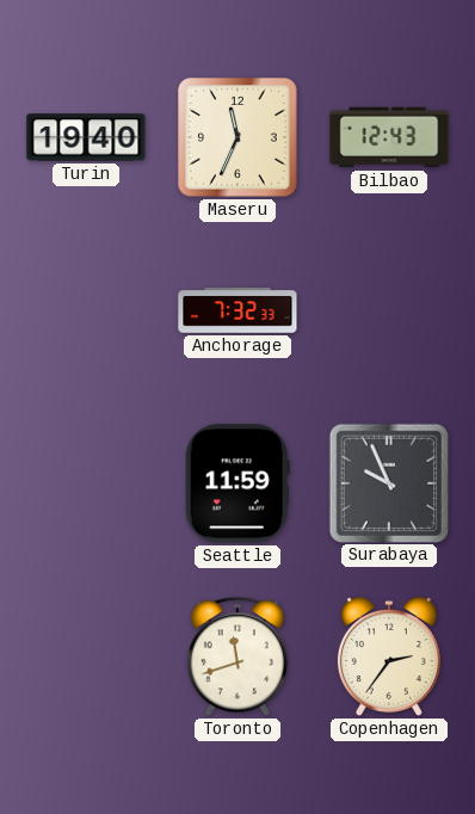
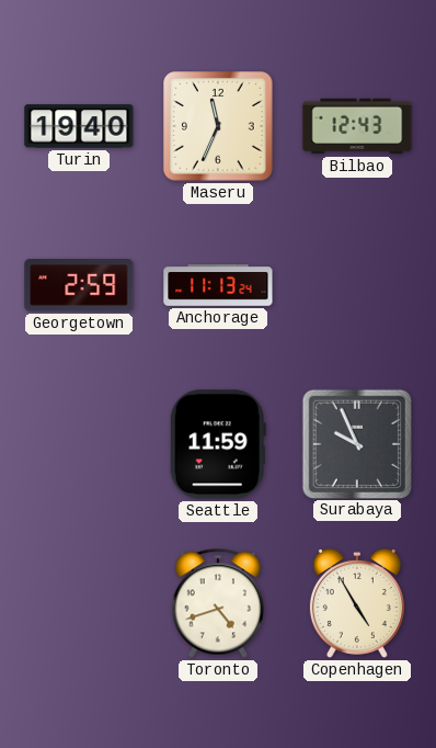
Georgetown: none -> 2:59 (79, 285)
Anchorage: 7:32 -> 11:13 (218, 285)
Toronto: 11:42 -> 4:42 (217, 603)
Copenhagen: 2:36 -> 4:55 (357, 603)
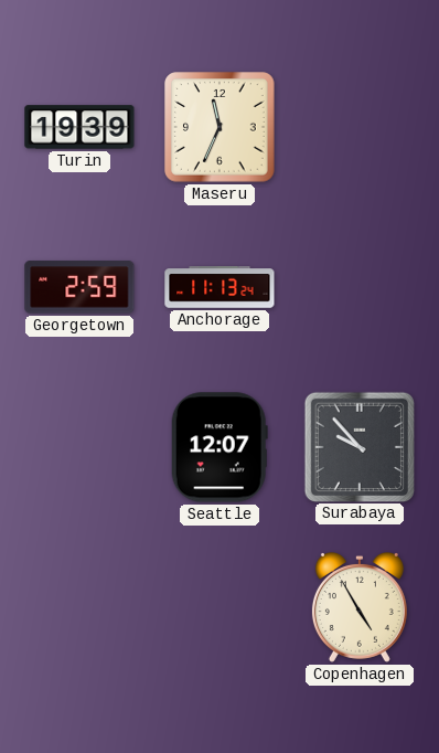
Turin: 19:40 -> 19:39 (79, 127)
Bilbao: 12:43 -> none (357, 126)
Seattle: 11:59 -> 12:07 (219, 447)
Surabaya: 9:56 -> 9:53 (358, 446)
Toronto: 4:42 -> none (217, 603)
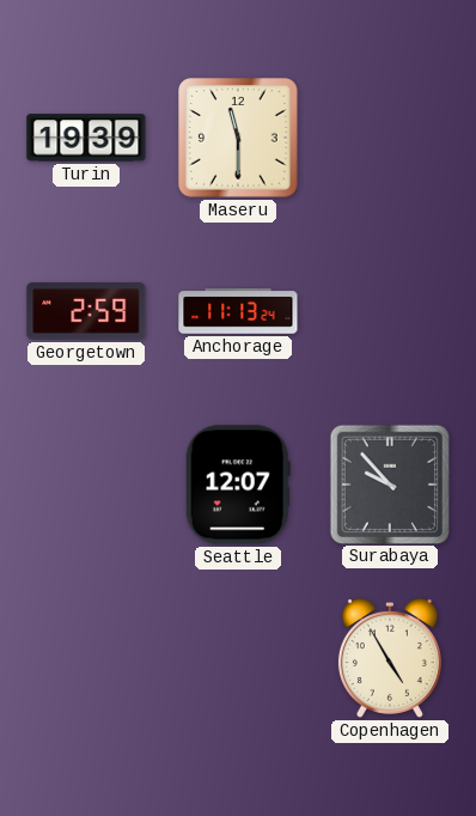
Maseru: 11:34 -> 11:30 (238, 138)
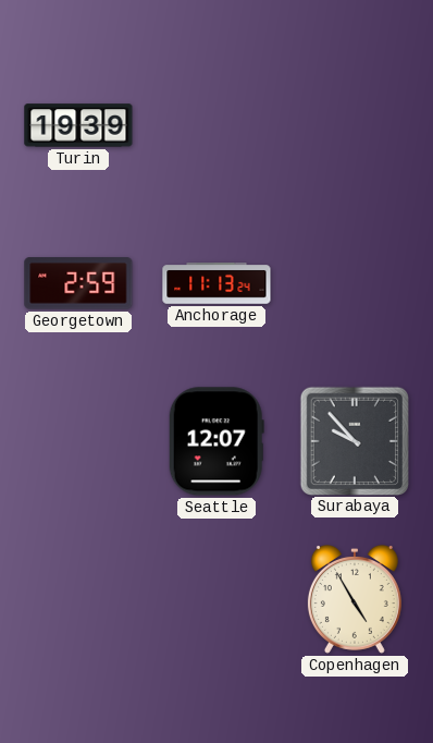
Maseru: 11:30 -> none (238, 138)
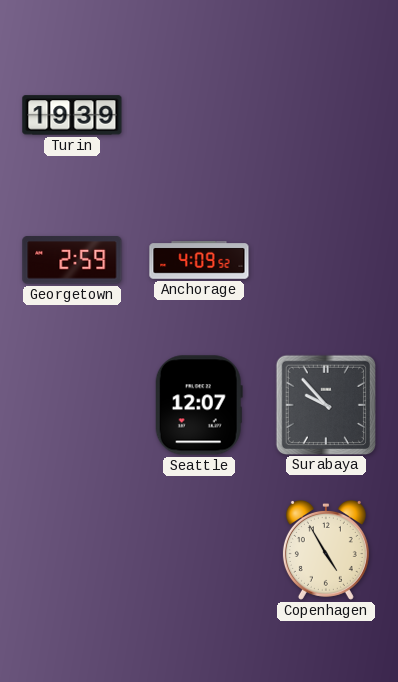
Anchorage: 11:13 -> 4:09 (199, 260)
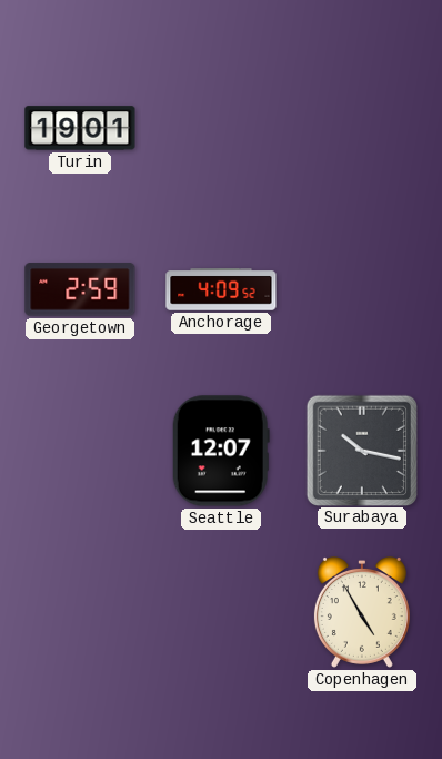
Turin: 19:39 -> 19:01 (80, 128)
Surabaya: 9:53 -> 10:17 (361, 450)
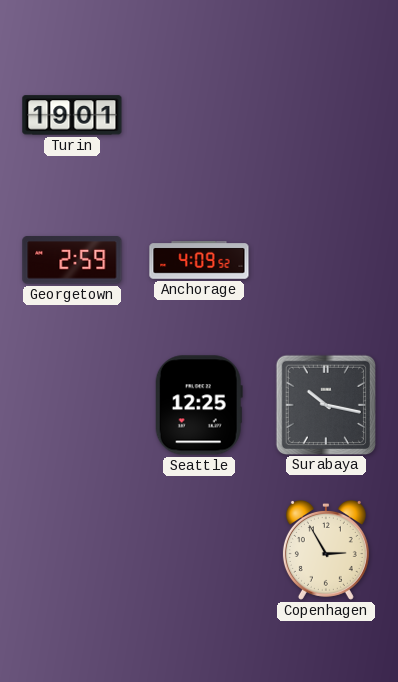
Seattle: 12:07 -> 12:25 (199, 405)
Copenhagen: 4:55 -> 2:55 (326, 550)
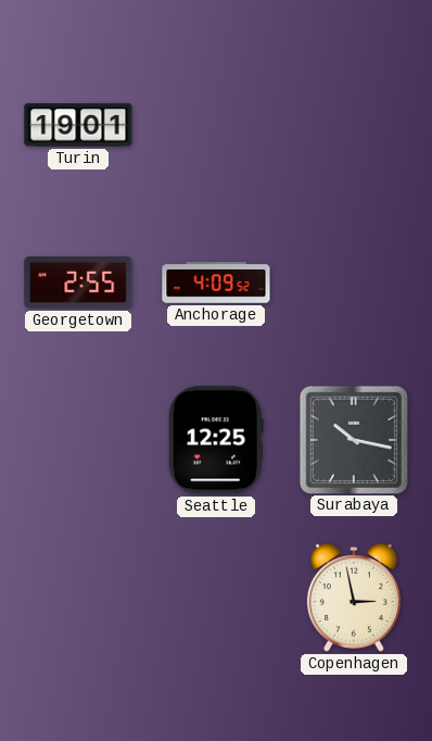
Georgetown: 2:59 -> 2:55 (78, 282)
Copenhagen: 2:55 -> 2:58 (354, 598)
